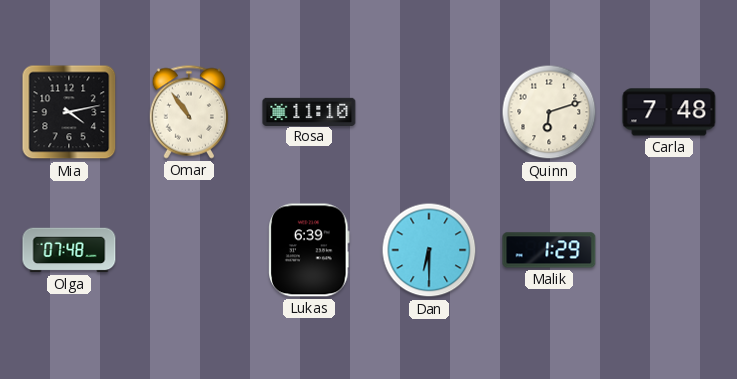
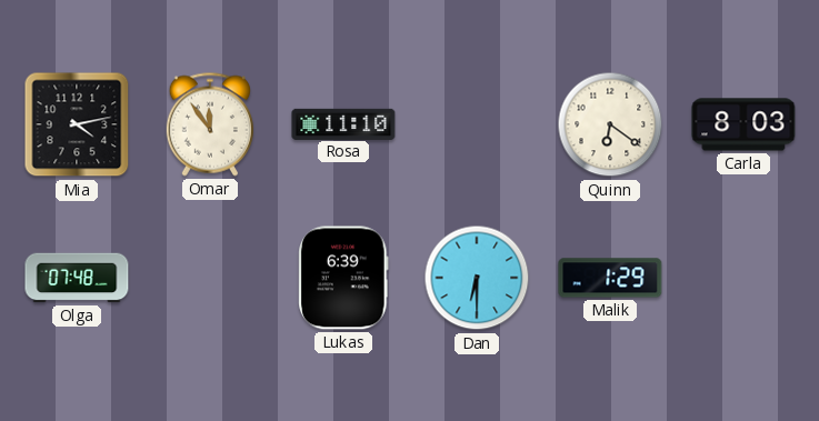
Omar: 10:54 -> 11:54 (209, 124)
Quinn: 6:12 -> 6:21 (610, 124)
Carla: 7:48 -> 8:03 (743, 124)
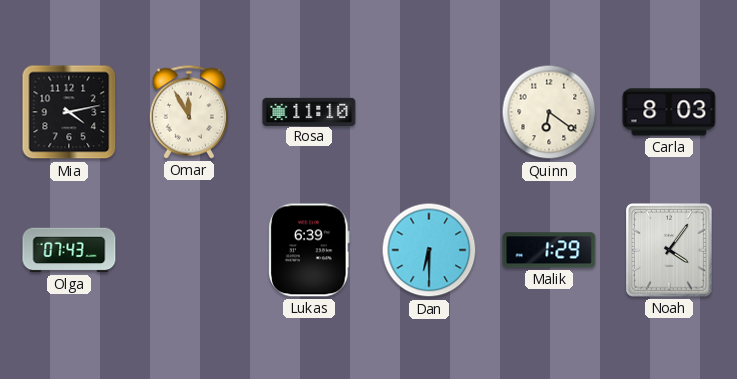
Omar: 11:54 -> 11:55 (188, 112)
Olga: 07:48 -> 07:43 (69, 250)
Noah: none -> 4:06 (670, 251)
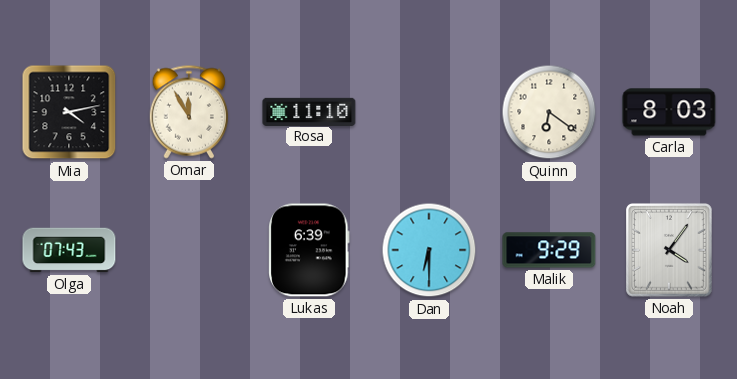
Malik: 1:29 -> 9:29 (549, 250)
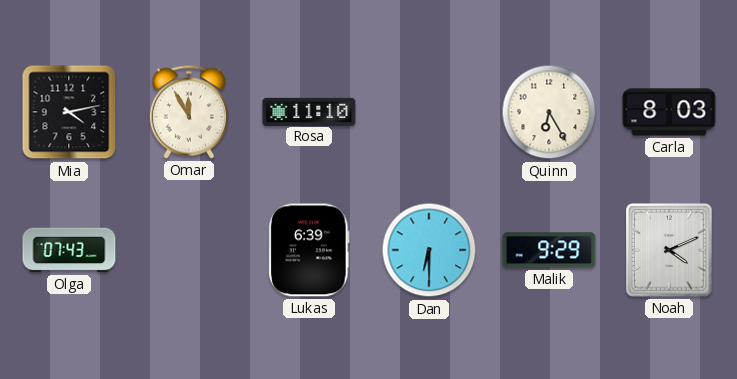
Quinn: 6:21 -> 6:25 (549, 112)
Noah: 4:06 -> 4:11 (670, 251)
